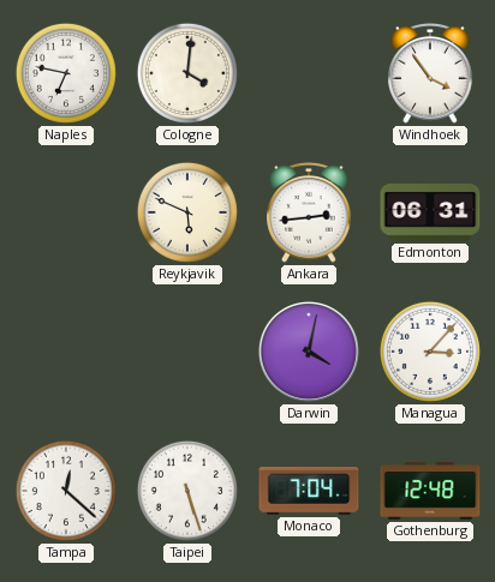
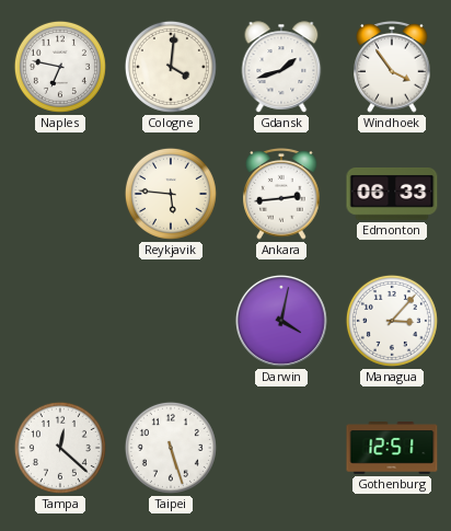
Gdansk: none -> 1:42 (281, 67)
Reykjavik: 5:49 -> 5:46 (171, 194)
Edmonton: 06:31 -> 06:33 (392, 195)
Monaco: 7:04 -> none (309, 492)
Gothenburg: 12:48 -> 12:51 (392, 448)
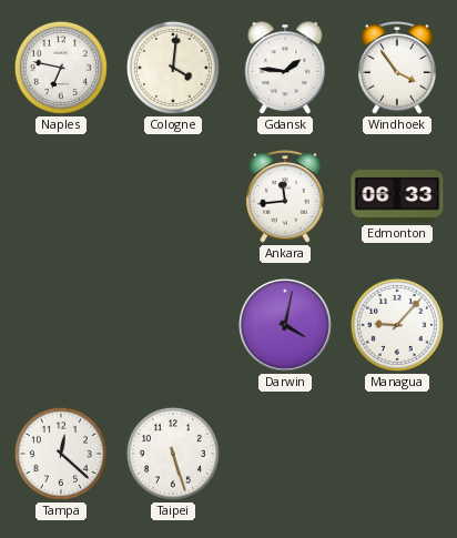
Gdansk: 1:42 -> 1:46 (285, 68)
Reykjavik: 5:46 -> none (171, 194)
Ankara: 2:44 -> 11:44 (285, 197)
Managua: 3:07 -> 9:07 (397, 325)
Gothenburg: 12:51 -> none (392, 448)
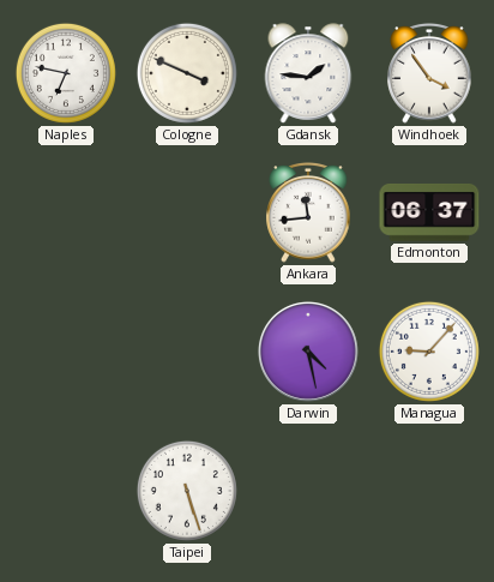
Cologne: 4:01 -> 3:49 (187, 73)
Edmonton: 06:33 -> 06:37 (429, 214)
Darwin: 4:02 -> 4:28 (308, 352)
Tampa: 12:22 -> none (61, 454)
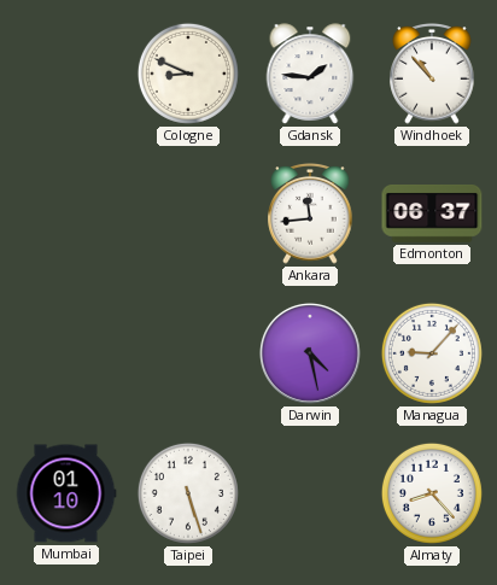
Naples: 6:47 -> none (66, 73)
Cologne: 3:49 -> 8:49 (188, 74)
Windhoek: 3:54 -> 10:53 (432, 75)
Mumbai: none -> 01:10 (66, 493)
Almaty: none -> 8:23 (432, 493)
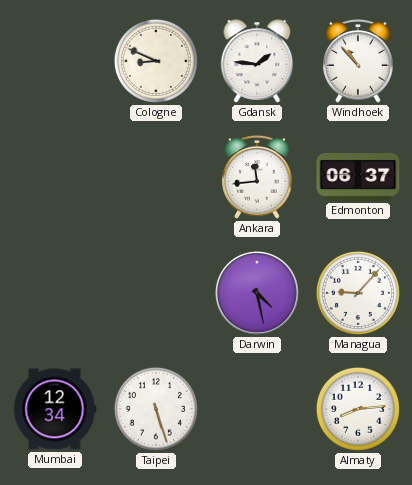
Mumbai: 01:10 -> 12:34 (55, 409)
Almaty: 8:23 -> 8:14 (358, 409)
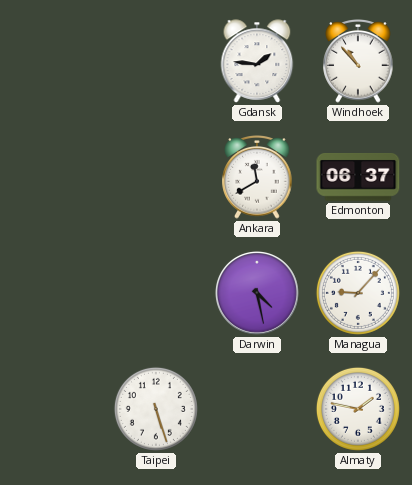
Cologne: 8:49 -> none (156, 61)
Ankara: 11:44 -> 11:40 (257, 178)
Mumbai: 12:34 -> none (55, 409)
Almaty: 8:14 -> 1:47 (358, 409)
